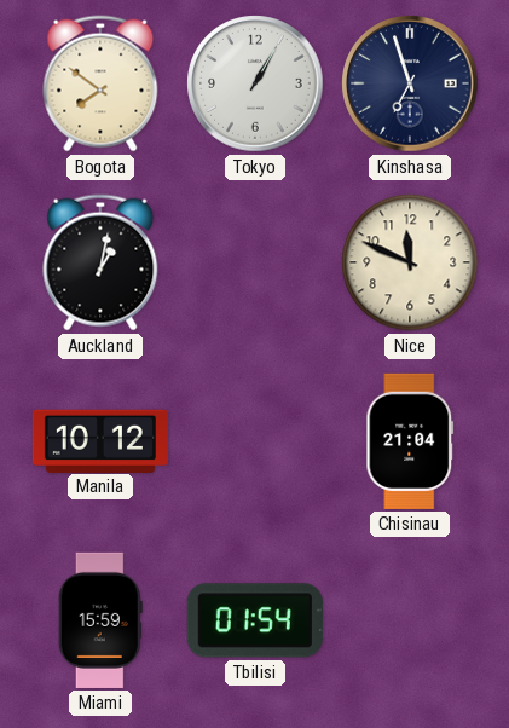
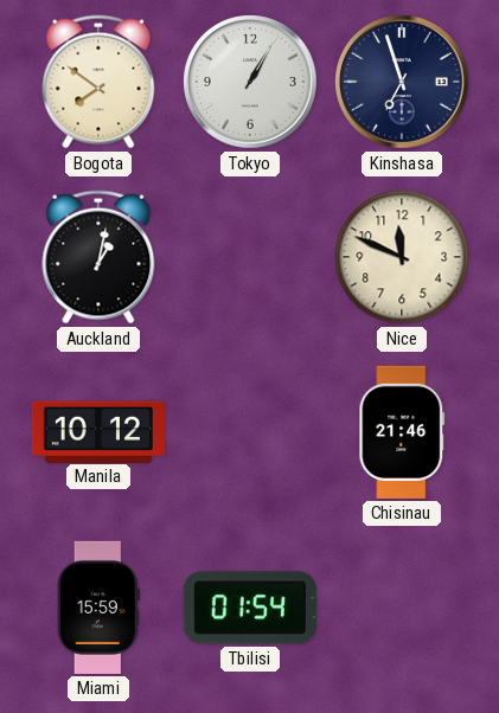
Chisinau: 21:04 -> 21:46 (402, 432)
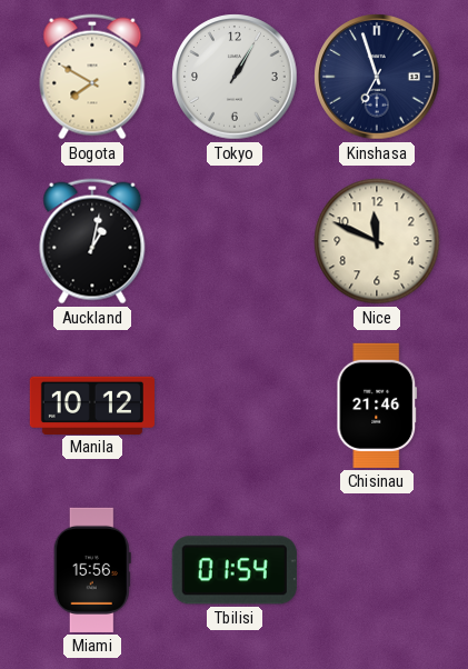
Bogota: 7:51 -> 7:50 (92, 77)
Miami: 15:59 -> 15:56 (92, 570)
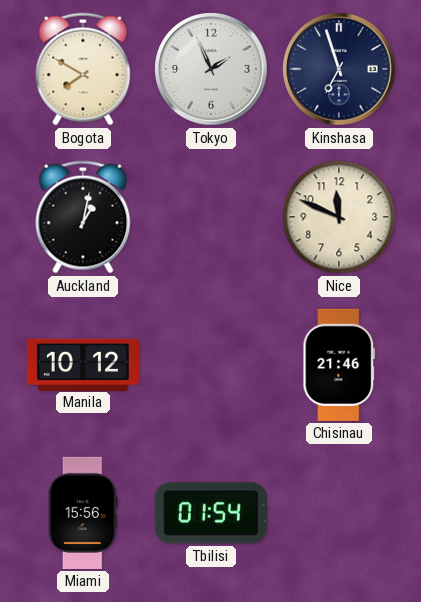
Tokyo: 1:05 -> 1:56 (211, 69)
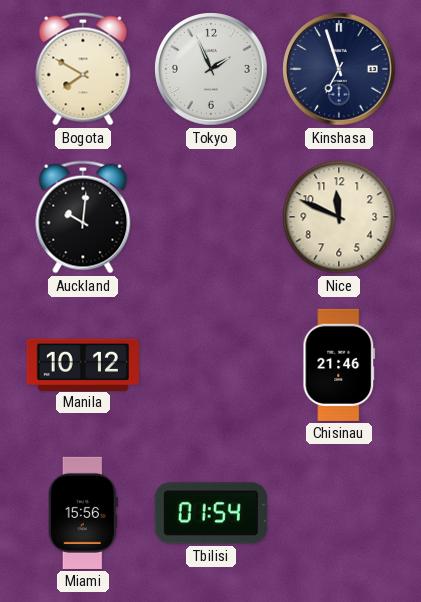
Auckland: 1:02 -> 10:01 (83, 217)
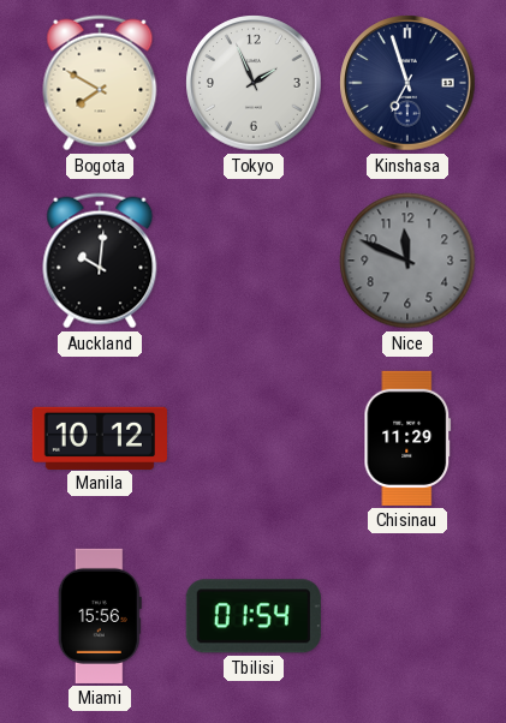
Nice dial: cream -> grey (407, 261)
Chisinau: 21:46 -> 11:29 (407, 438)
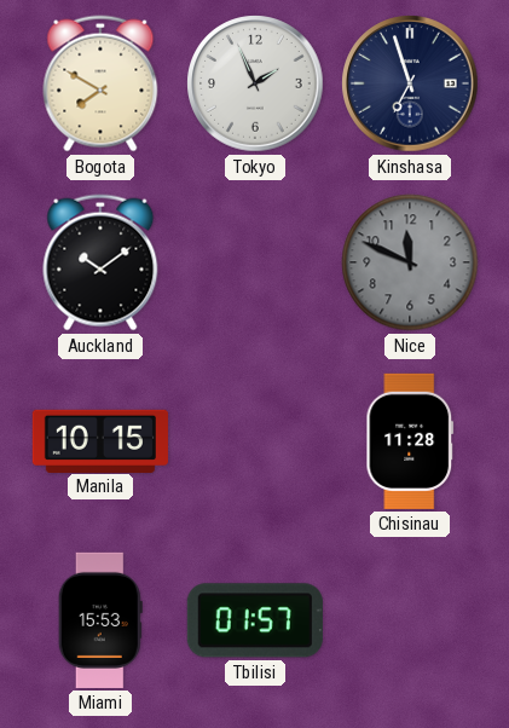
Auckland: 10:01 -> 10:09 (100, 262)
Manila: 10:12 -> 10:15 (100, 440)
Chisinau: 11:29 -> 11:28 (410, 441)
Miami: 15:56 -> 15:53 (100, 620)
Tbilisi: 01:54 -> 01:57 (255, 620)
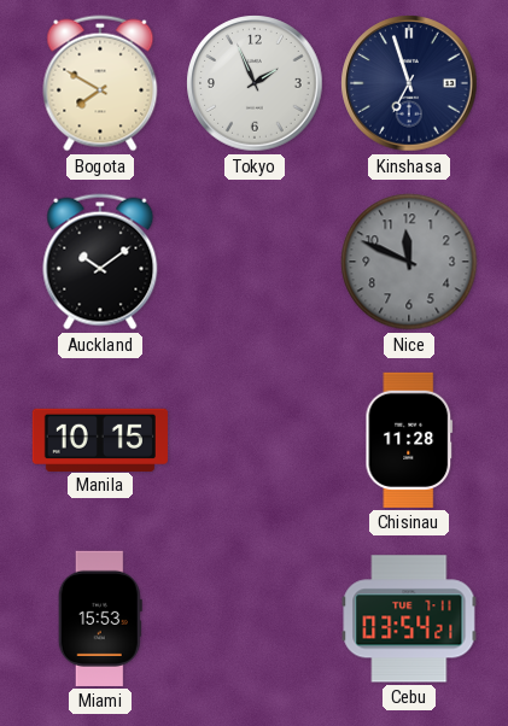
Tbilisi: 01:57 -> none (255, 620)
Cebu: none -> 03:54 (409, 619)
